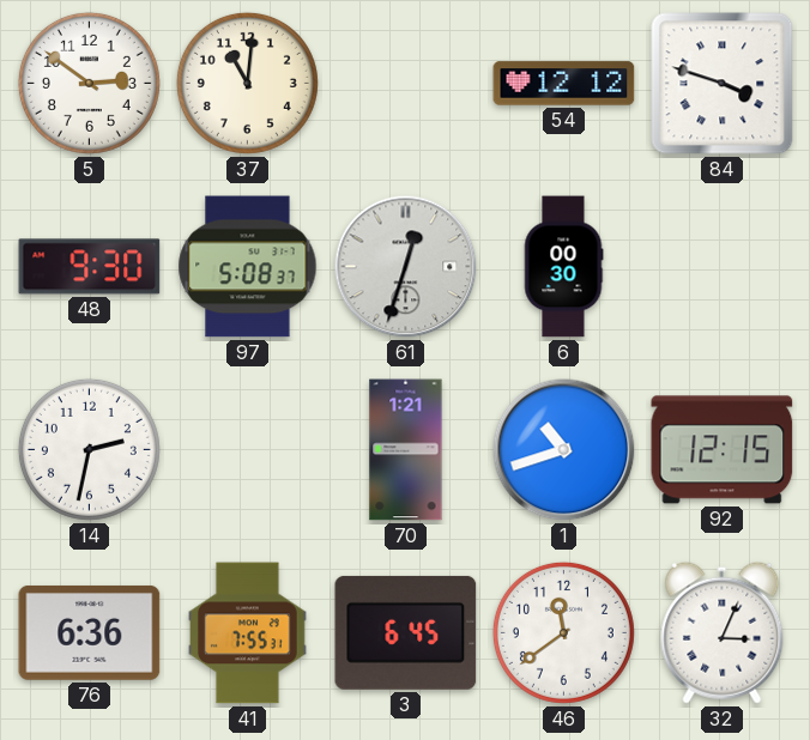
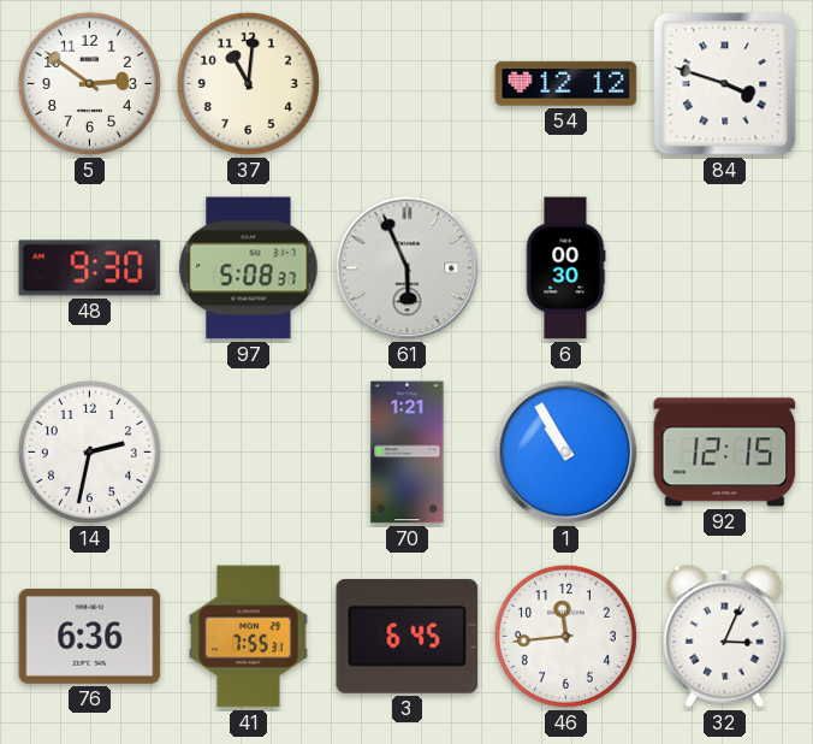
61: 12:33 -> 5:56 (408, 268)
1: 10:42 -> 10:55 (566, 453)
46: 11:39 -> 11:44 (565, 636)
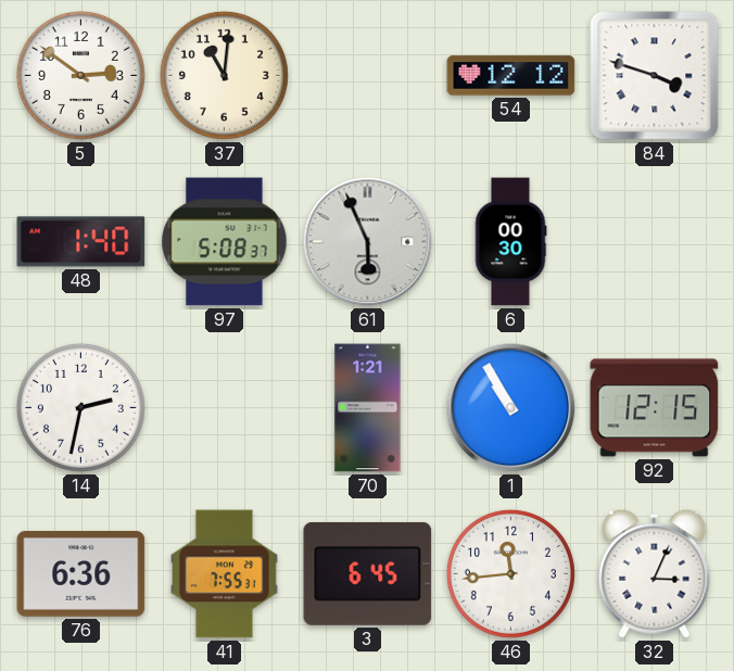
48: 9:30 -> 1:40 (81, 242)
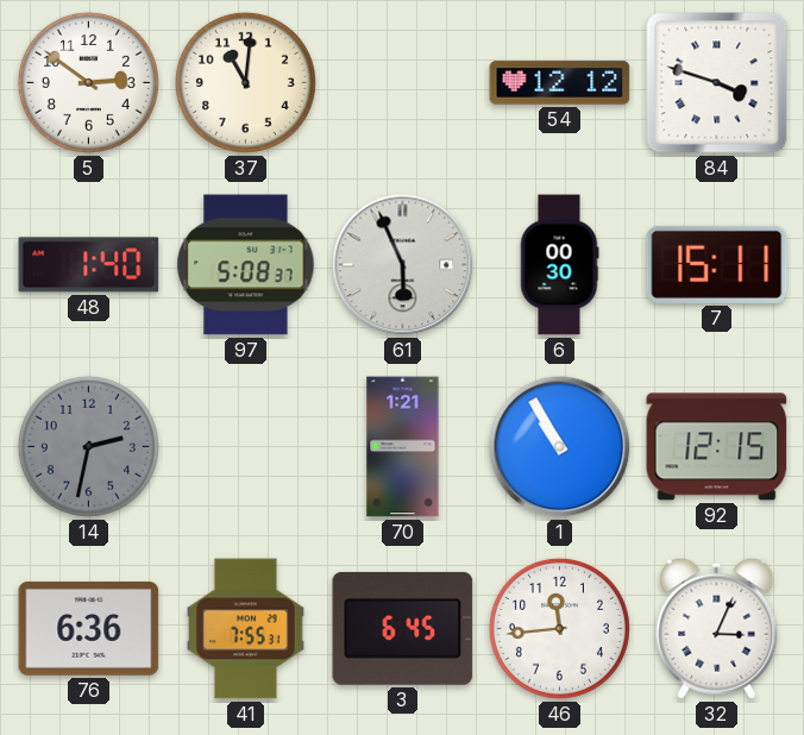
7: none -> 15:11 (717, 264)
14 dial: white -> grey (88, 446)
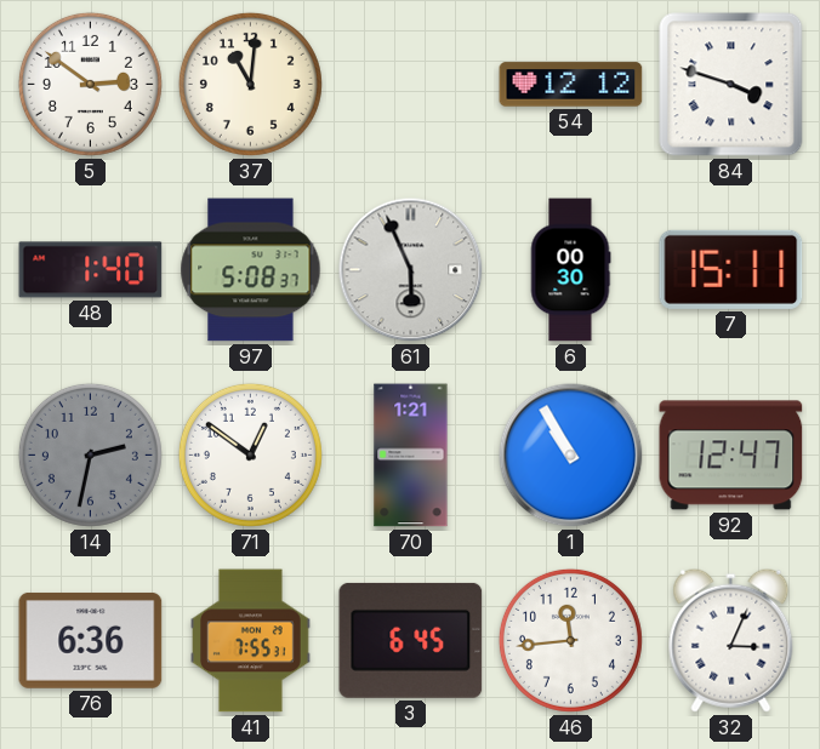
71: none -> 12:51 (250, 454)
92: 12:15 -> 12:47 (731, 456)
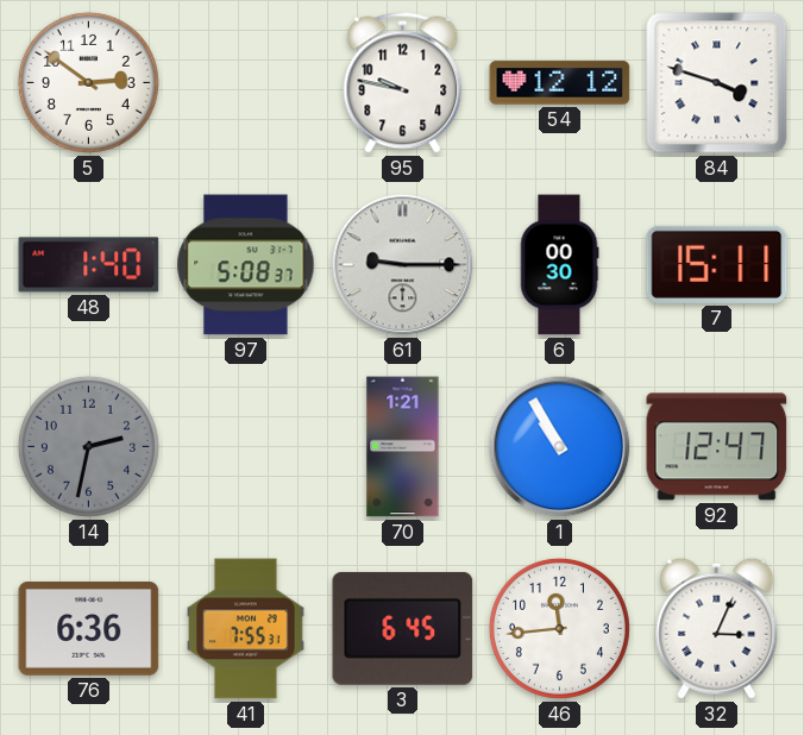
37: 11:01 -> none (250, 84)
95: none -> 9:47 (403, 83)
61: 5:56 -> 9:15 (403, 265)
71: 12:51 -> none (250, 454)
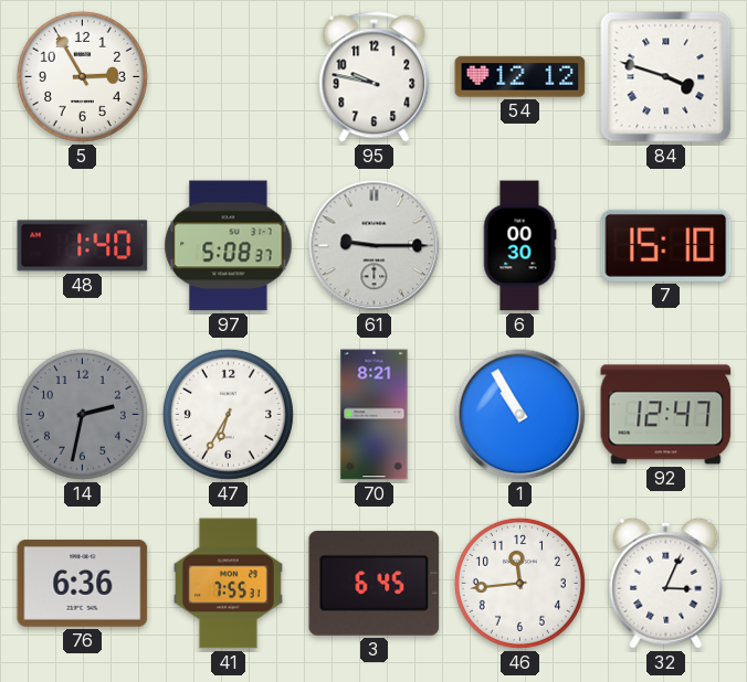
5: 2:51 -> 2:55 (82, 76)
7: 15:11 -> 15:10 (666, 245)
47: none -> 6:35 (228, 414)
70: 1:21 -> 8:21 (375, 415)
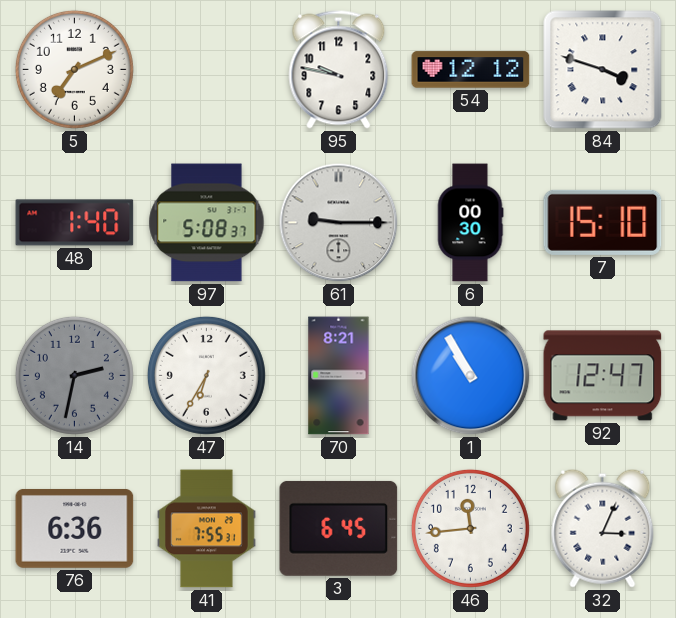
5: 2:55 -> 7:11 (74, 69)
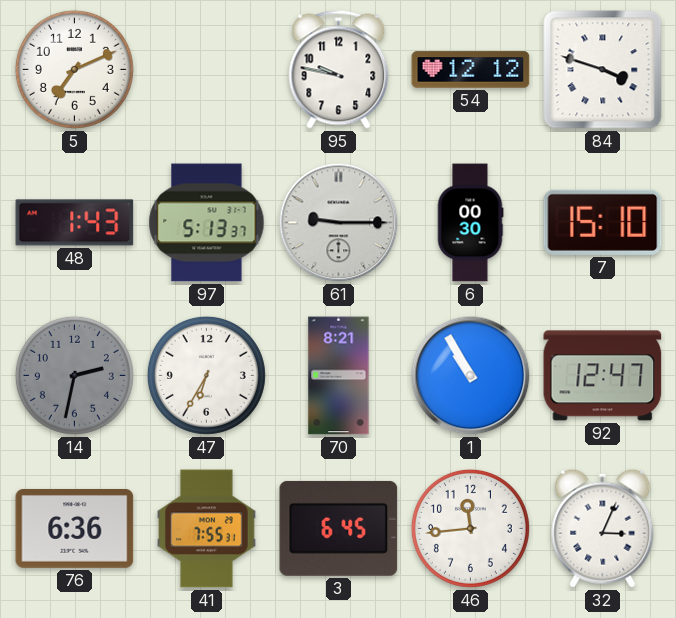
48: 1:40 -> 1:43 (75, 223)
97: 5:08 -> 5:13 (207, 223)
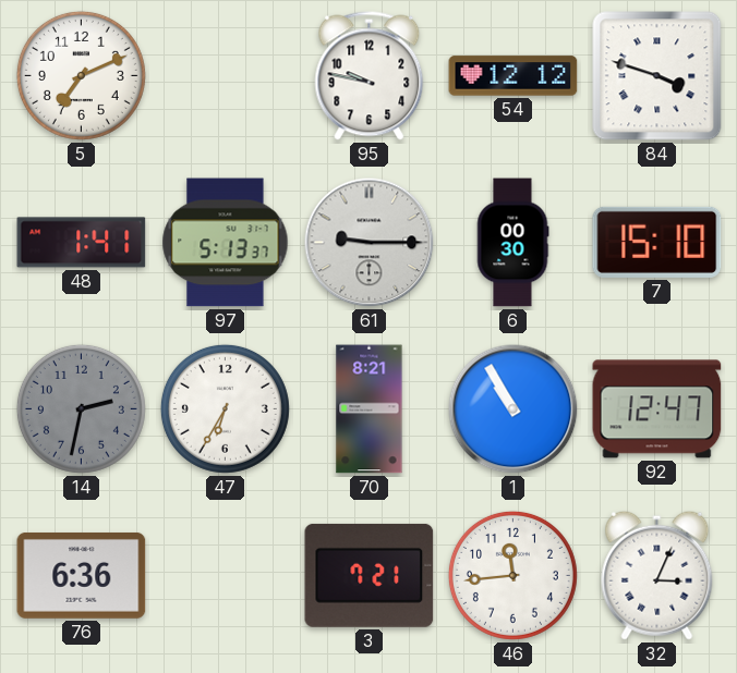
48: 1:43 -> 1:41 (82, 243)
41: 7:55 -> none (207, 529)
3: 6:45 -> 7:21 (370, 575)
